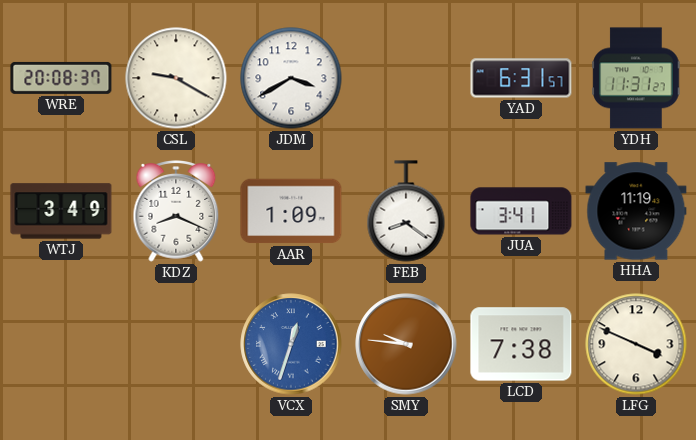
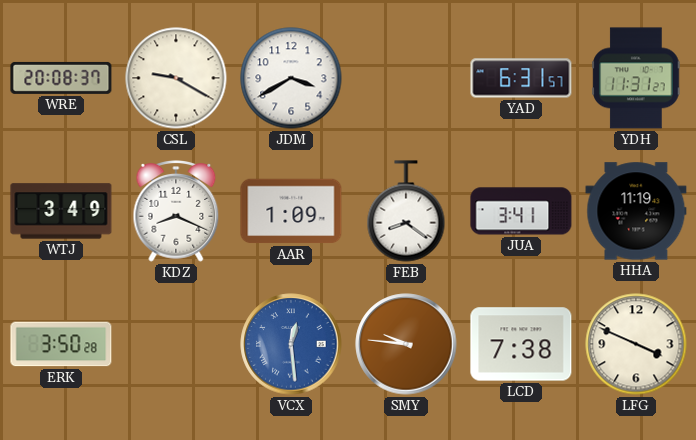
ERK: none -> 3:50 (61, 344)
VCX: 12:33 -> 12:29 (291, 344)
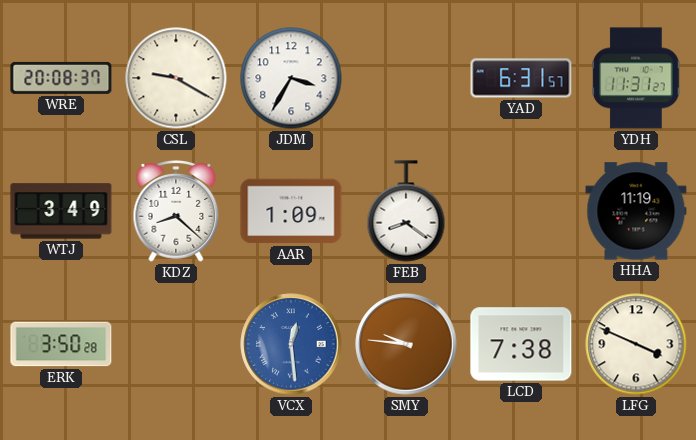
JDM: 3:40 -> 3:35 (291, 78)
KDZ: 8:19 -> 8:22 (176, 212)
JUA: 3:41 -> none (521, 211)
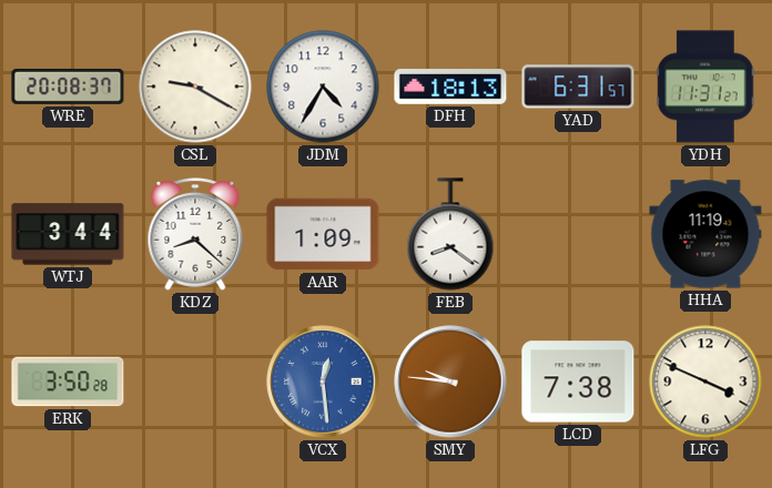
JDM: 3:35 -> 4:35 (323, 87)
DFH: none -> 18:13 (450, 87)
WTJ: 3:49 -> 3:44 (68, 234)
